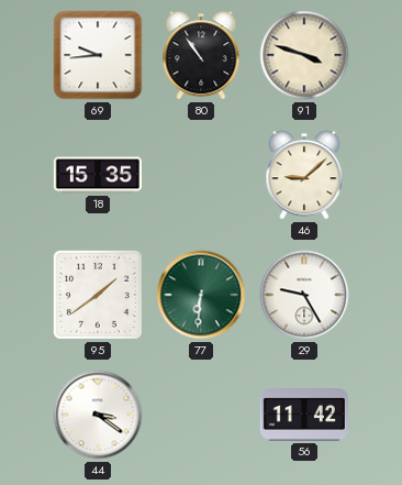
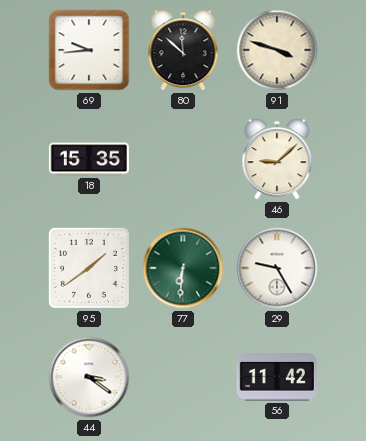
80: 10:54 -> 11:52 (183, 50)
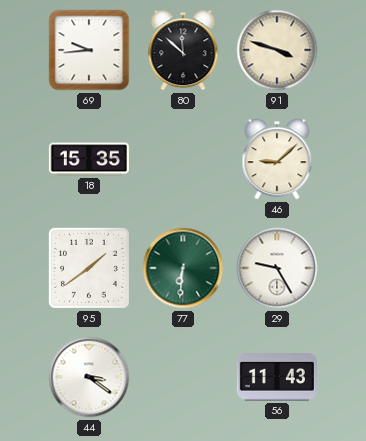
56: 11:42 -> 11:43 (277, 378)
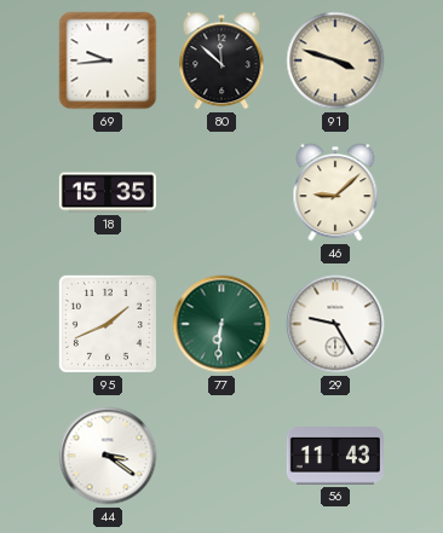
95: 1:39 -> 1:41 (108, 324)
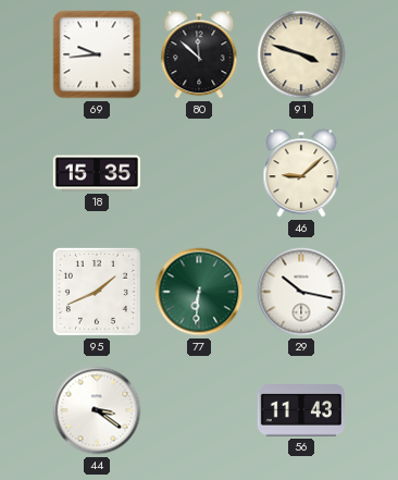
29: 9:25 -> 10:17 (301, 292)
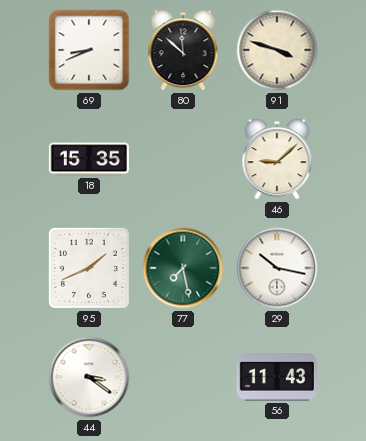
69: 9:44 -> 8:41 (89, 50)
77: 6:31 -> 7:28 (183, 268)
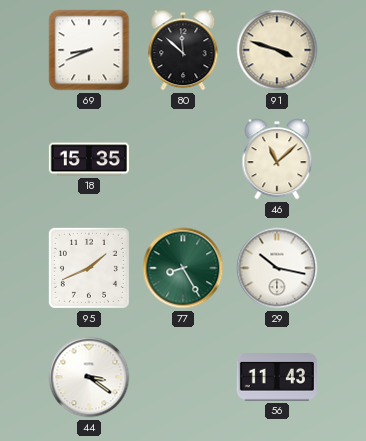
46: 9:08 -> 11:08 (277, 159)
77: 7:28 -> 8:25 (183, 268)
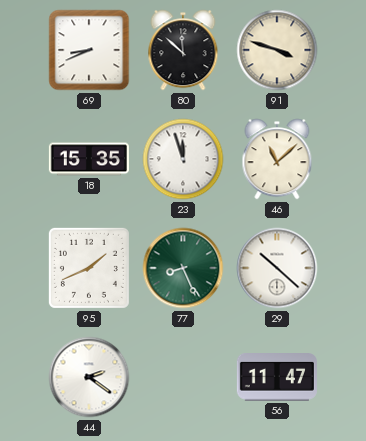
23: none -> 11:57 (183, 159)
77: 8:25 -> 8:26 (183, 268)
29: 10:17 -> 10:22 (277, 268)
44: 3:21 -> 2:21 (89, 377)
56: 11:43 -> 11:47 (277, 378)
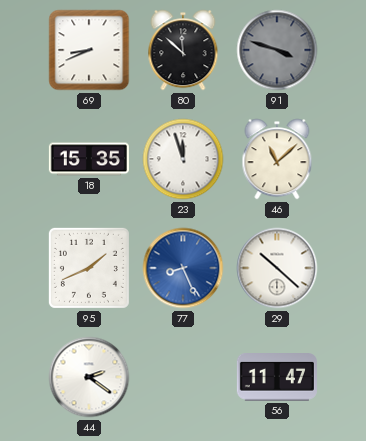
91 dial: cream -> grey (277, 50)
77 dial: green -> blue (183, 268)
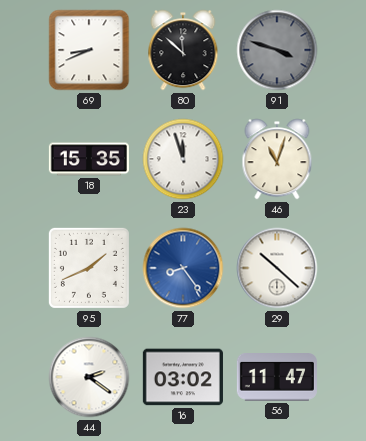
46: 11:08 -> 11:03 (277, 159)
77: 8:26 -> 8:24 (183, 268)
16: none -> 03:02 (183, 377)
